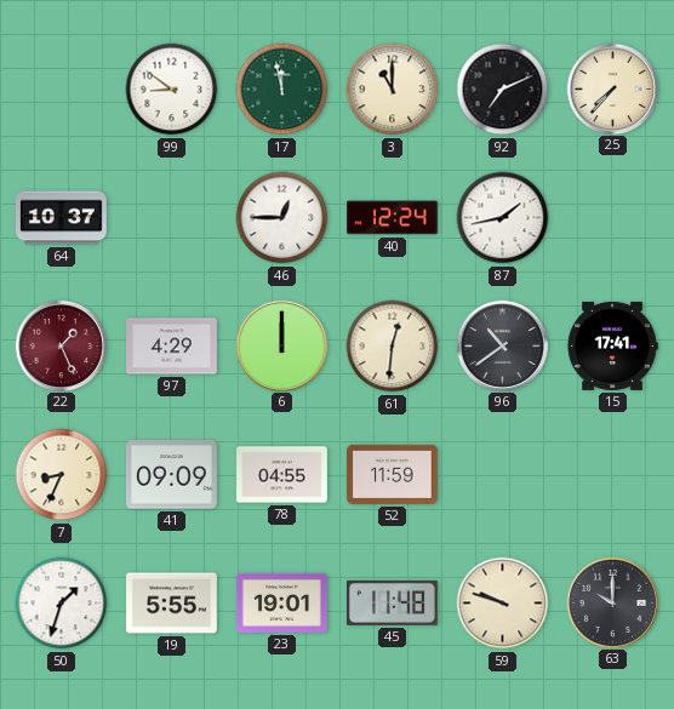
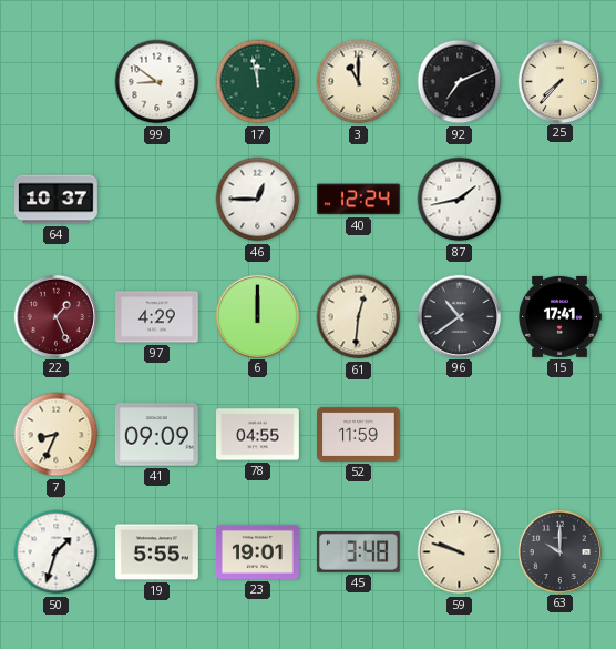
45: 11:48 -> 3:48 (358, 551)
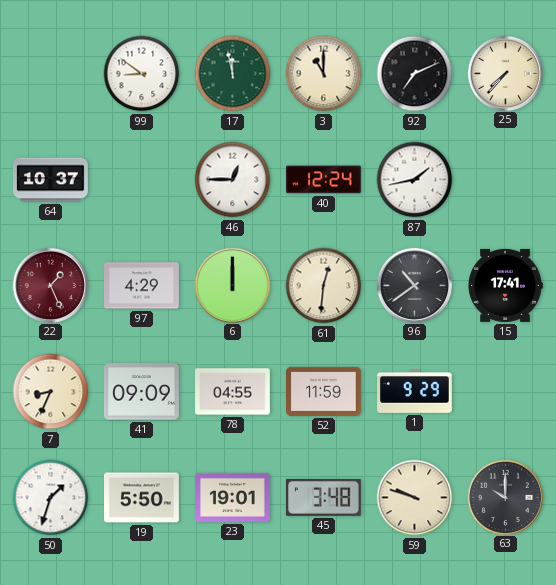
1: none -> 9:29 (415, 392)
19: 5:55 -> 5:50 (142, 498)
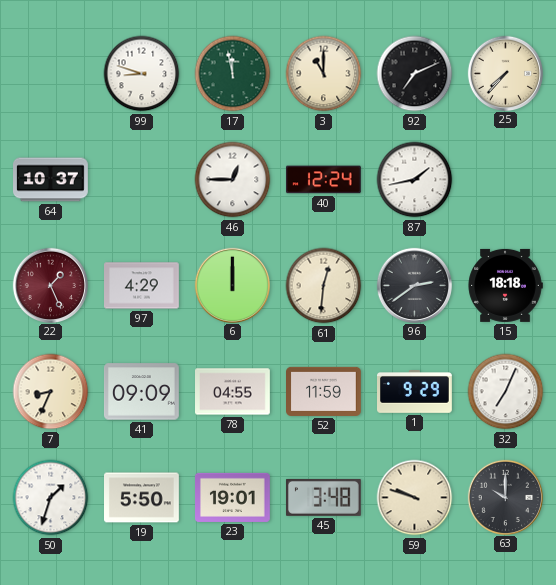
99: 8:51 -> 8:48 (142, 74)
96: 10:39 -> 2:39 (414, 285)
15: 17:41 -> 18:18 (505, 285)
32: none -> 7:04 (506, 392)
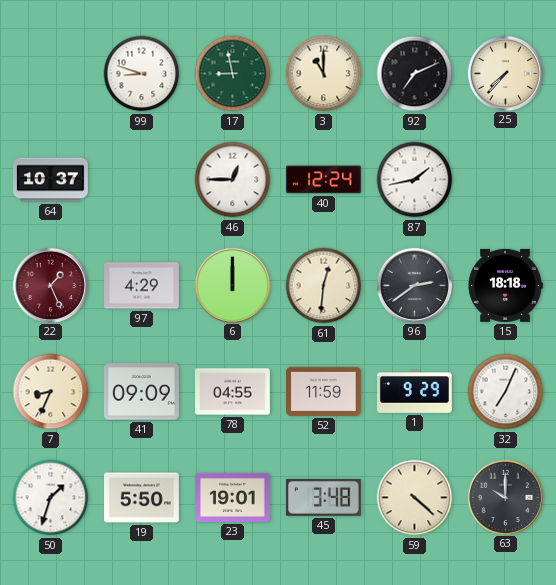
17: 11:58 -> 8:58 (233, 74)
59: 9:48 -> 4:22 (415, 498)
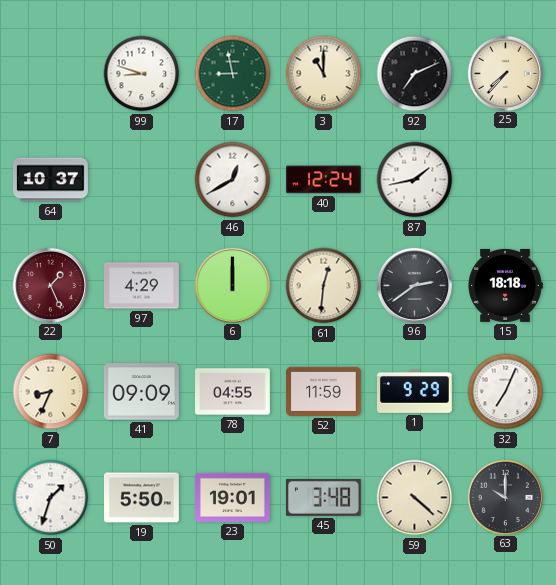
46: 12:45 -> 12:40 (233, 180)
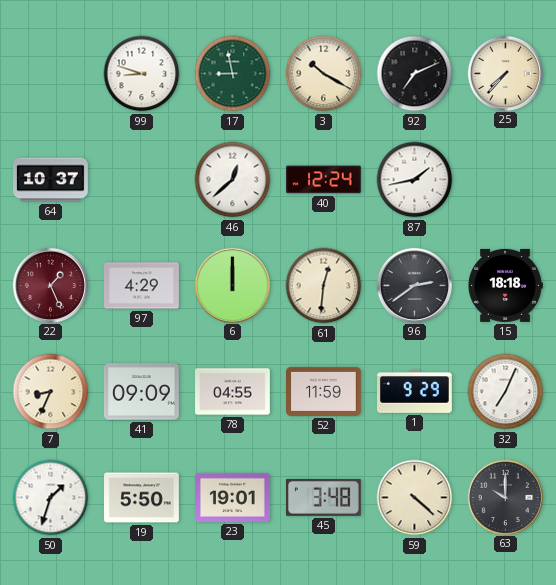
3: 11:00 -> 10:20 (324, 74)
46: 12:40 -> 12:38 (233, 180)
